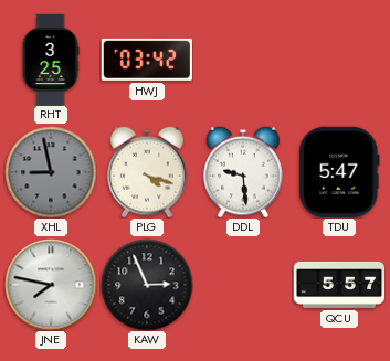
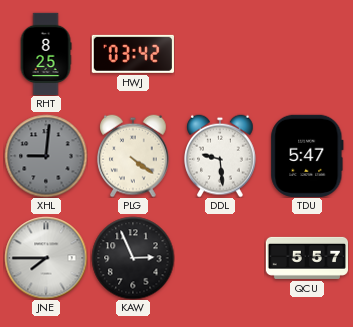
RHT: 3:25 -> 8:25 (46, 54)
XHL: 8:58 -> 9:01 (46, 156)
PLG: 4:18 -> 4:21 (133, 156)
JNE: 7:47 -> 7:45 (46, 258)
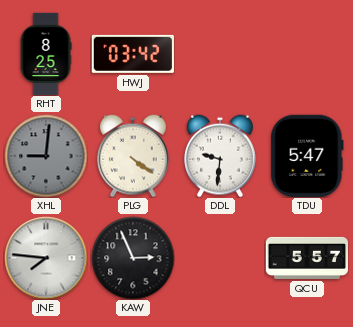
DDL: 9:29 -> 9:31 (220, 156)
JNE: 7:45 -> 7:46 (46, 258)
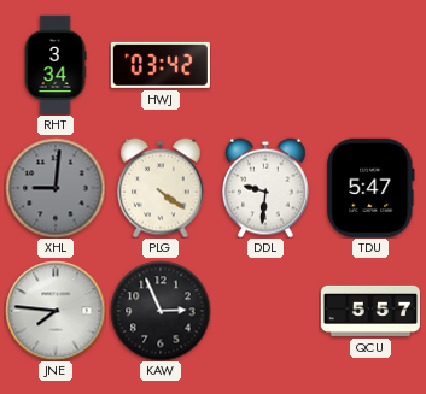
RHT: 8:25 -> 3:34 (56, 65)
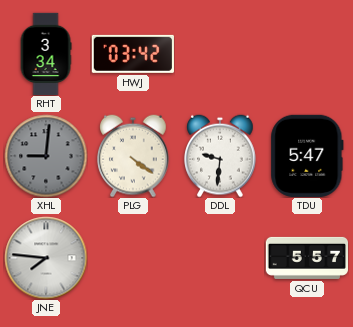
KAW: 2:56 -> none (161, 311)
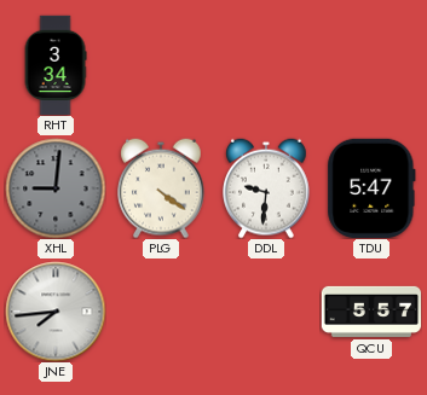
HWJ: 03:42 -> none (133, 54)
JNE: 7:46 -> 7:44 (56, 312)
